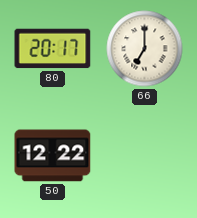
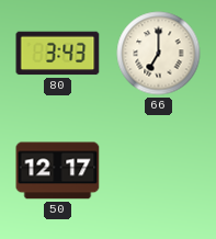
80: 20:17 -> 3:43 (58, 54)
50: 12:22 -> 12:17 (58, 171)
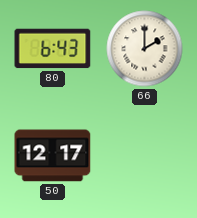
80: 3:43 -> 6:43 (53, 49)
66: 7:00 -> 2:00 (145, 49)
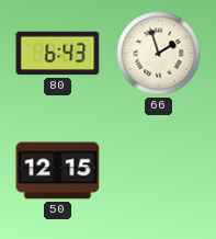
66: 2:00 -> 1:57 (159, 54)
50: 12:17 -> 12:15 (58, 171)
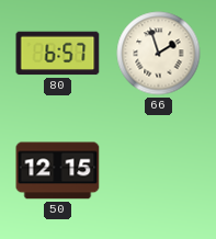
80: 6:43 -> 6:57 (58, 54)
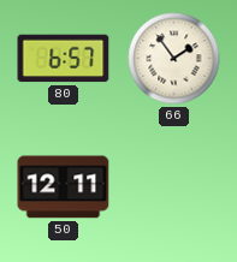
66: 1:57 -> 1:54 (174, 59)
50: 12:15 -> 12:11 (64, 187)
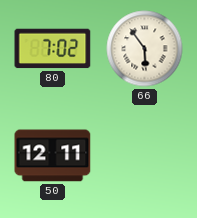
80: 6:57 -> 7:02 (53, 49)
66: 1:54 -> 5:54 (145, 49)
